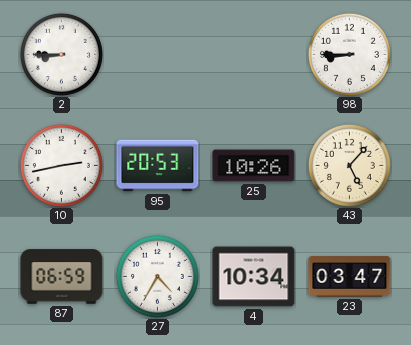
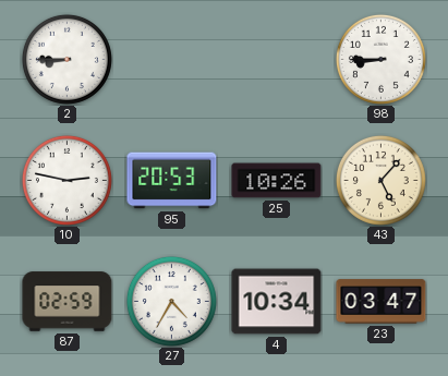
10: 2:43 -> 2:47 (66, 180)
87: 06:59 -> 02:59 (68, 302)
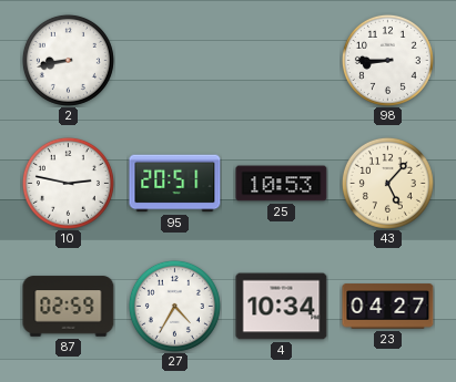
2: 8:45 -> 8:43 (68, 60)
95: 20:53 -> 20:51 (175, 184)
25: 10:26 -> 10:53 (282, 184)
23: 03:47 -> 04:27 (388, 307)
